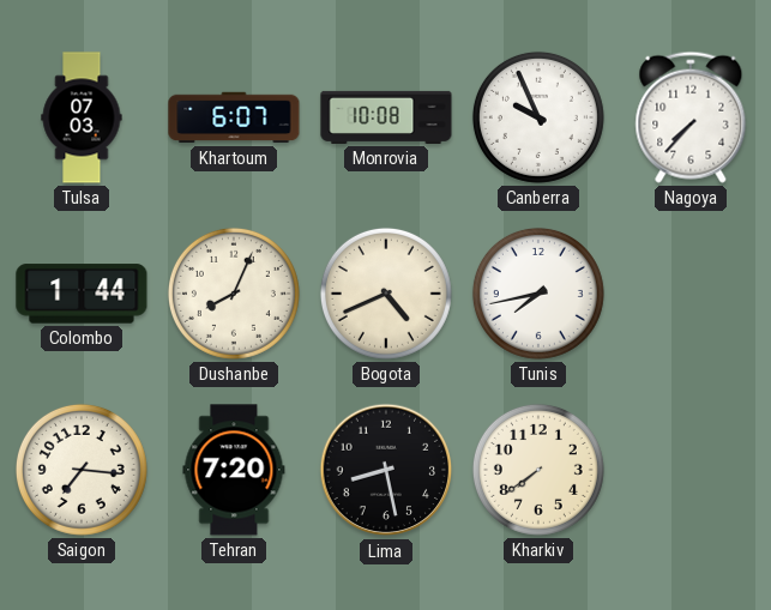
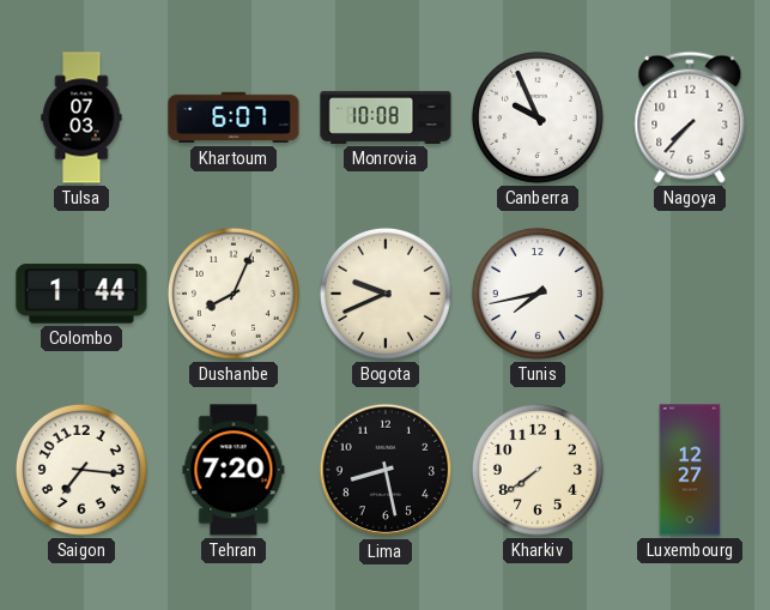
Bogota: 4:41 -> 9:41 (386, 294)
Luxembourg: none -> 12:27 (690, 470)
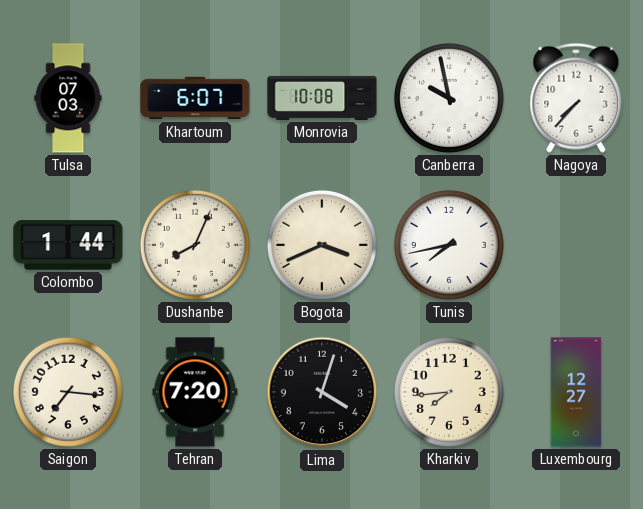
Canberra: 9:56 -> 9:58 (449, 98)
Bogota: 9:41 -> 3:41 (322, 245)
Lima: 8:28 -> 4:03 (322, 392)
Kharkiv: 7:39 -> 7:44 (449, 392)
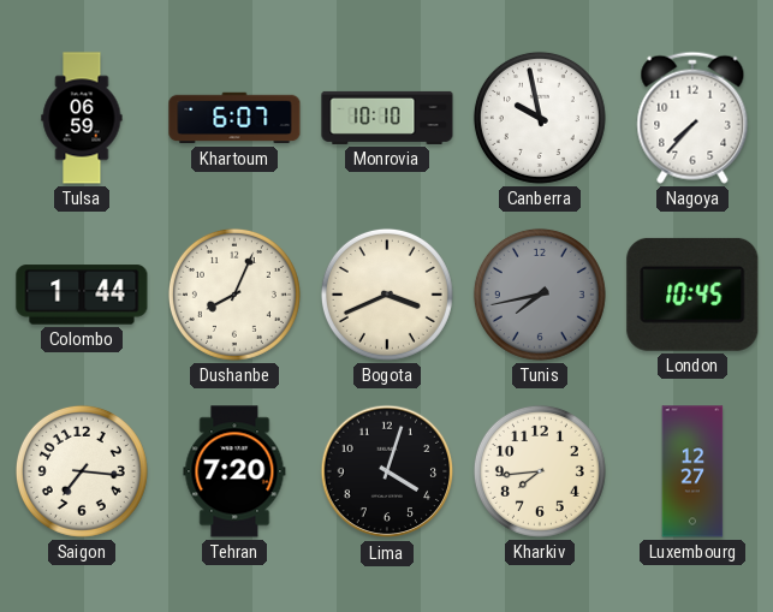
Tulsa: 07:03 -> 06:59 (82, 118)
Monrovia: 10:08 -> 10:10 (387, 118)
Tunis dial: white -> grey (540, 295)
London: none -> 10:45 (692, 295)
